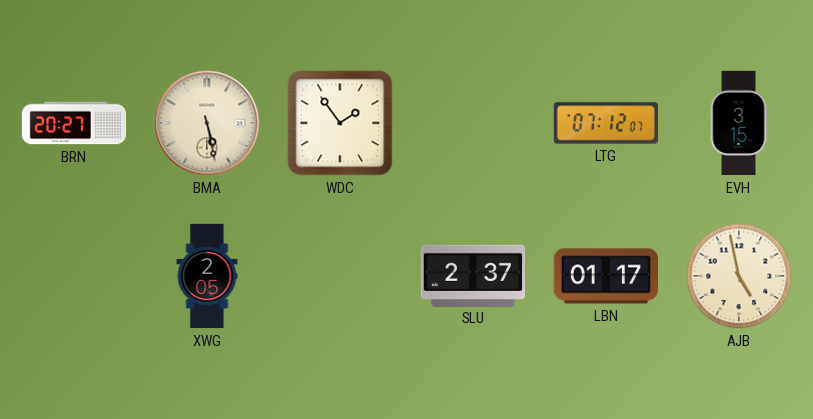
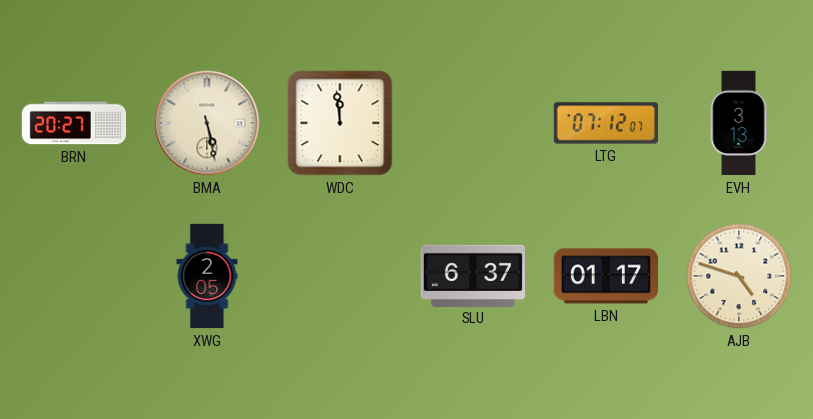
WDC: 1:54 -> 11:59 (340, 123)
EVH: 3:15 -> 3:13 (739, 123)
SLU: 2:37 -> 6:37 (472, 275)
AJB: 4:58 -> 4:48 (739, 276)
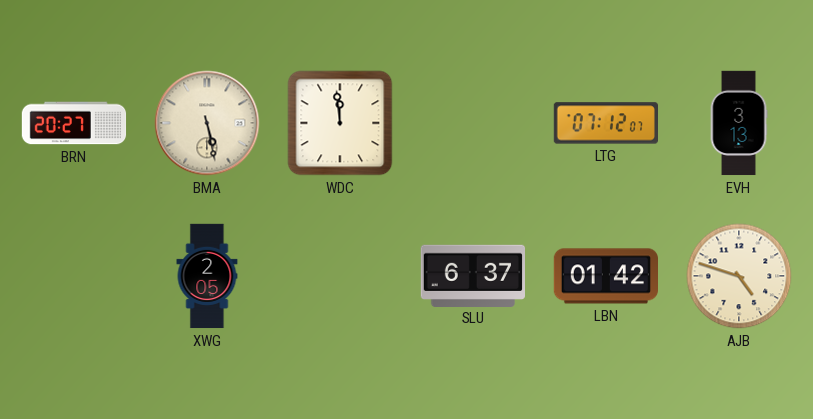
LBN: 01:17 -> 01:42 (605, 276)
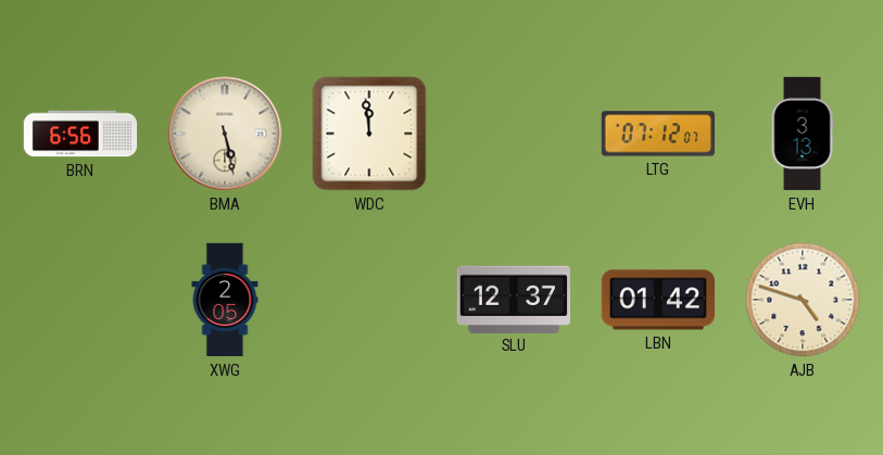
BRN: 20:27 -> 6:56 (80, 134)
SLU: 6:37 -> 12:37 (513, 299)
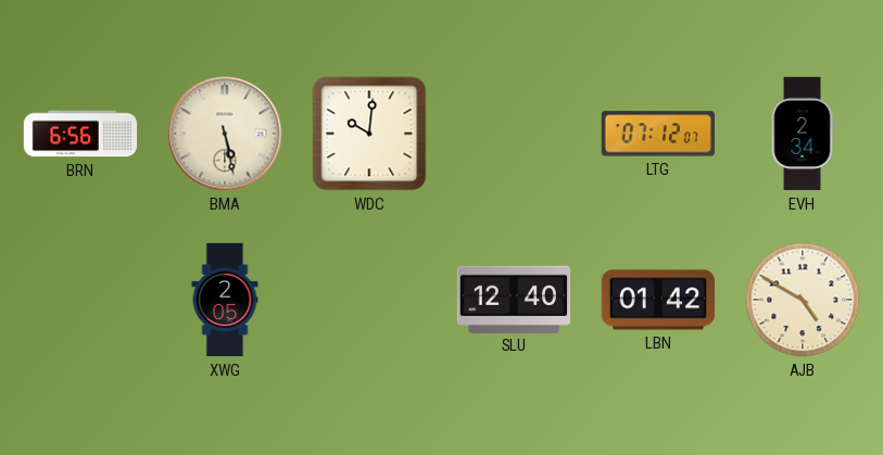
WDC: 11:59 -> 10:01 (369, 134)
EVH: 3:13 -> 2:34 (803, 134)
SLU: 12:37 -> 12:40 (513, 299)
AJB: 4:48 -> 4:50 (803, 300)
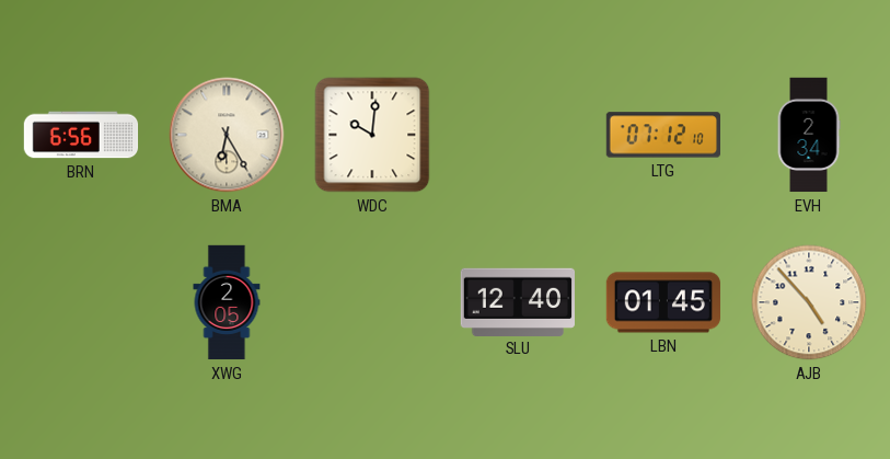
BMA: 5:28 -> 6:25 (227, 135)
LTG: 07:12:07 -> 07:12:10 (662, 135)
LBN: 01:42 -> 01:45 (662, 302)
AJB: 4:50 -> 4:53 (809, 302)
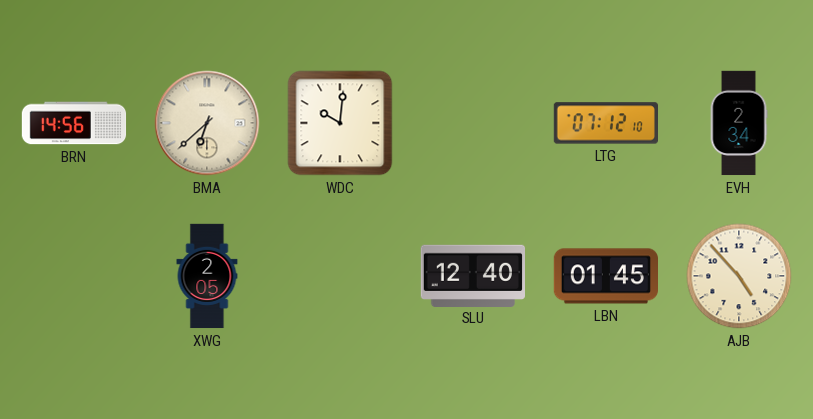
BRN: 6:56 -> 14:56 (74, 123)
BMA: 6:25 -> 6:38 (207, 123)
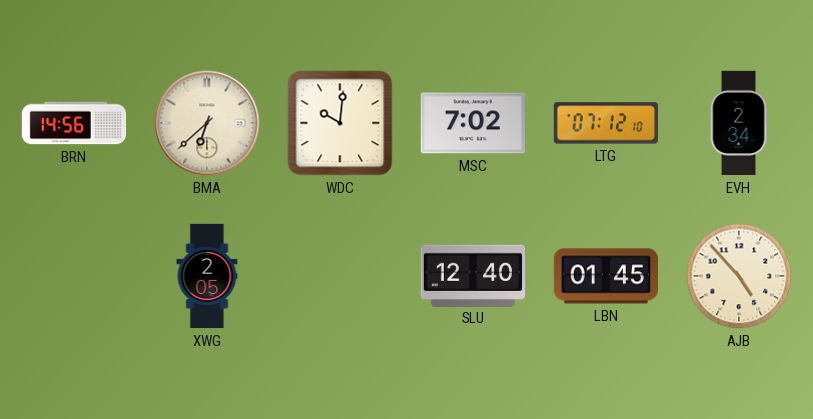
MSC: none -> 7:02 (473, 123)
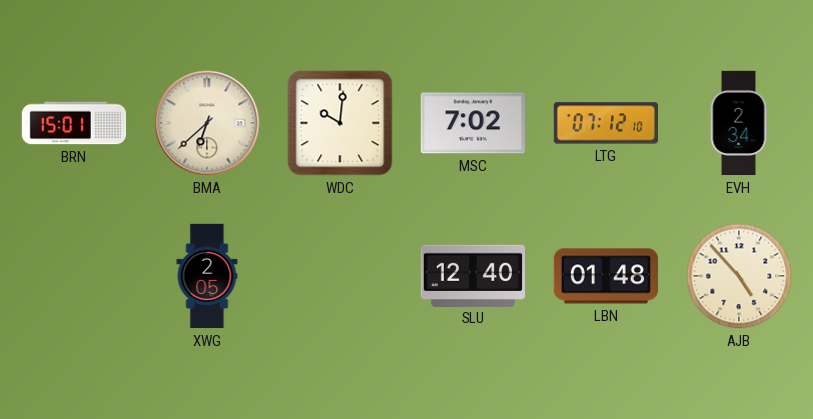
BRN: 14:56 -> 15:01 (74, 123)
LBN: 01:45 -> 01:48 (605, 276)
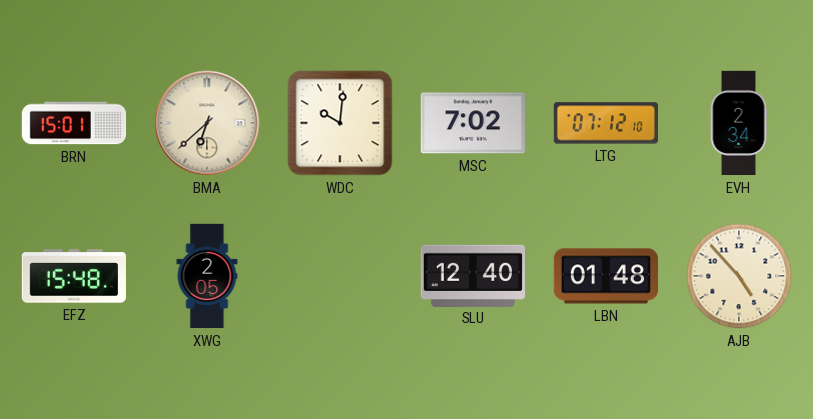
EFZ: none -> 15:48 (74, 276)
